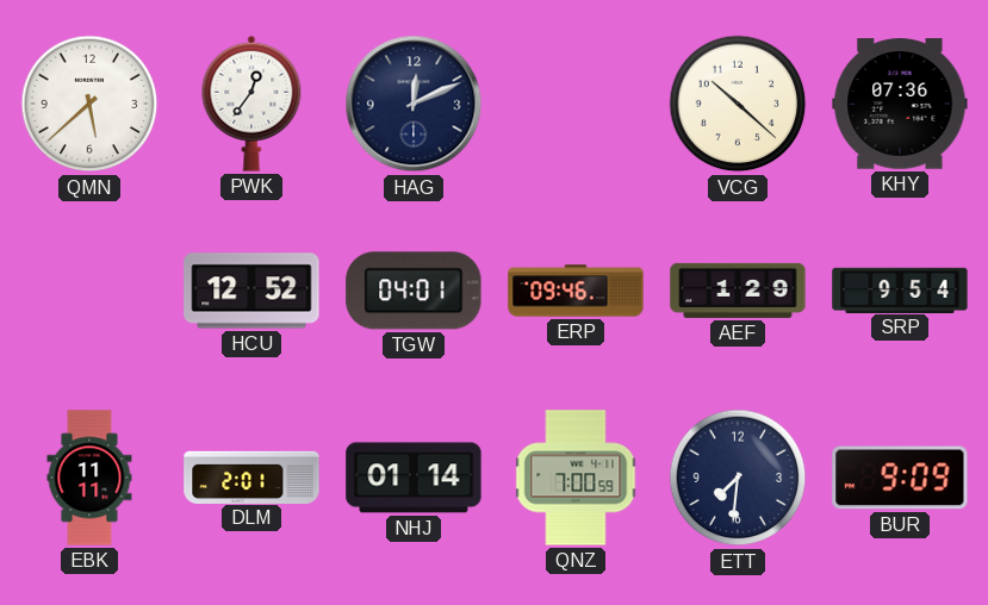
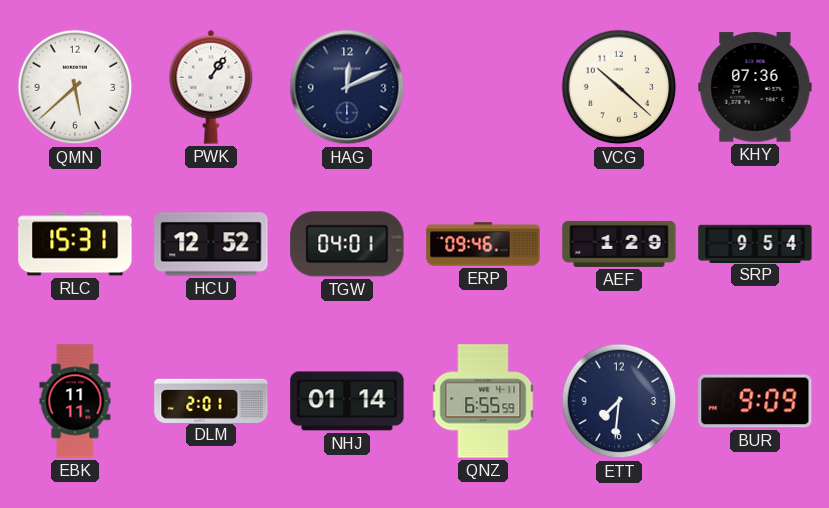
PWK: 12:36 -> 1:06 (211, 87)
RLC: none -> 15:31 (75, 244)
QNZ: 7:00 -> 6:55 (483, 401)
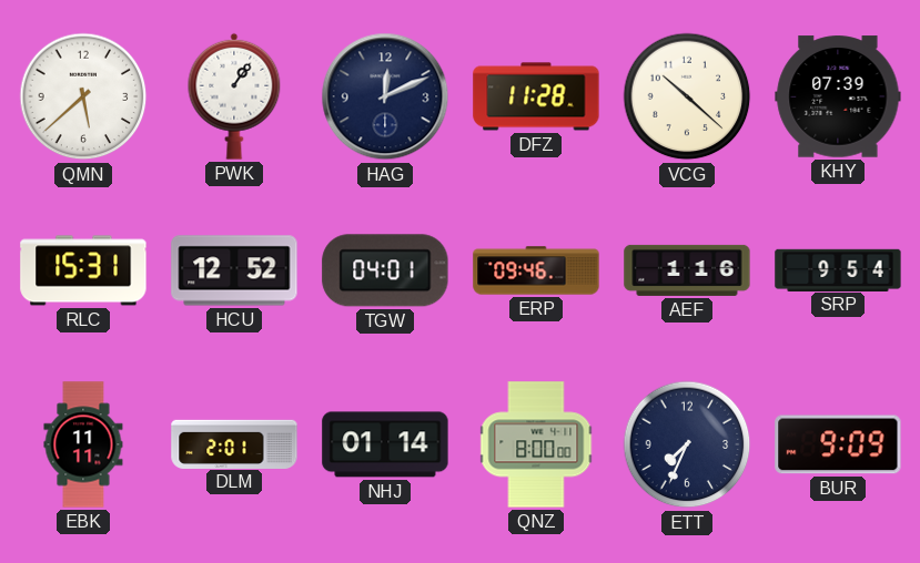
DFZ: none -> 11:28 (536, 96)
KHY: 07:36 -> 07:39 (838, 96)
AEF: 1:29 -> 1:16 (687, 270)
QNZ: 6:55 -> 8:00 (536, 444)
ETT: 7:31 -> 7:34 (687, 444)
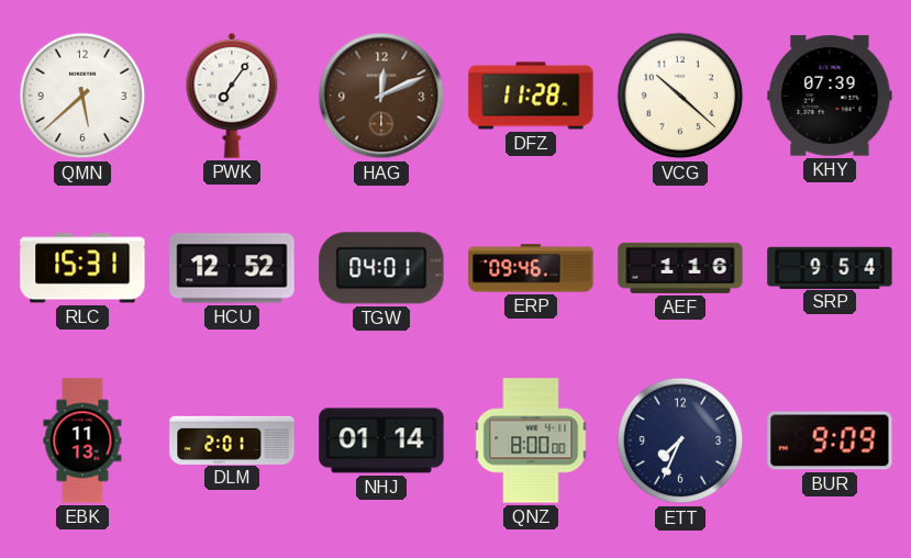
PWK: 1:06 -> 7:06 (232, 96)
HAG dial: navy -> brown (381, 96)
EBK: 11:11 -> 11:13 (82, 440)
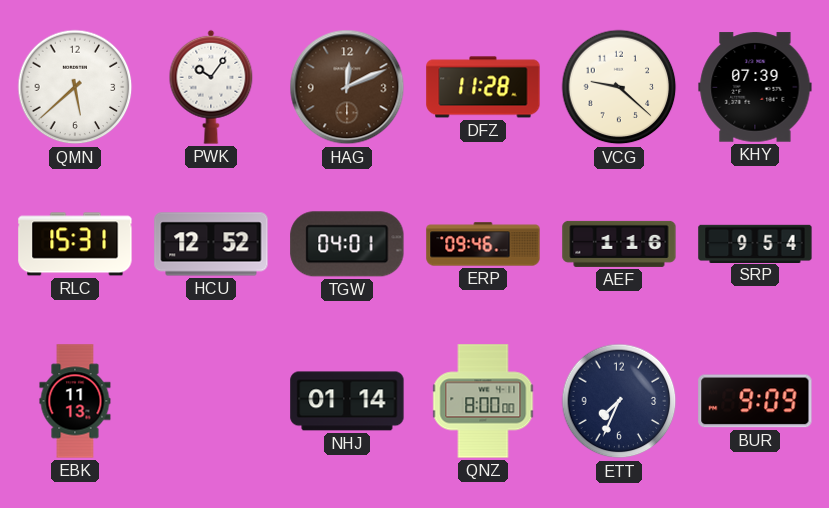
PWK: 7:06 -> 10:06 (211, 87)
VCG: 10:22 -> 9:22 (619, 87)
DLM: 2:01 -> none (232, 439)
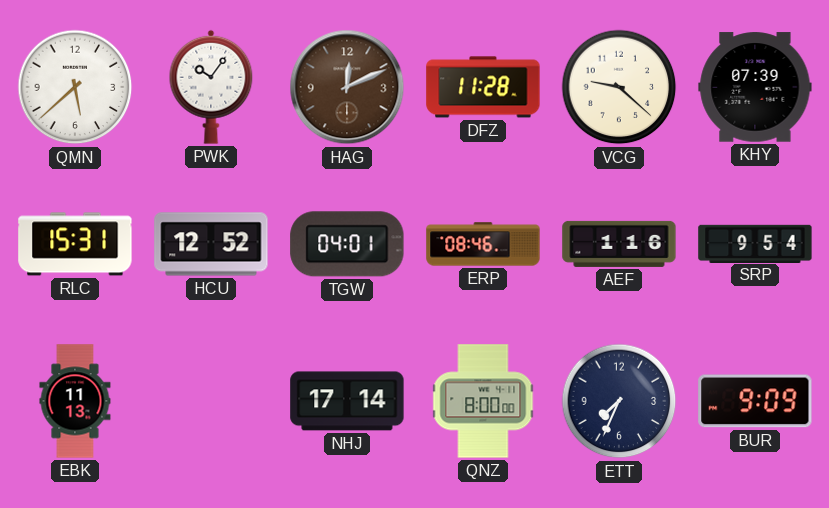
ERP: 09:46 -> 08:46 (483, 244)
NHJ: 01:14 -> 17:14 (347, 401)
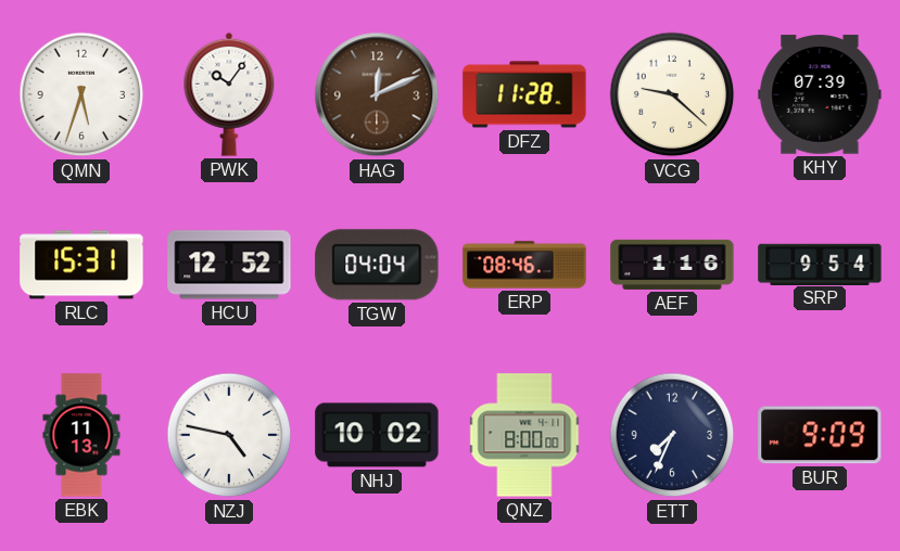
QMN: 5:38 -> 5:33 (81, 94)
TGW: 04:01 -> 04:04 (377, 265)
NZJ: none -> 4:47 (229, 435)
NHJ: 17:14 -> 10:02 (377, 435)
